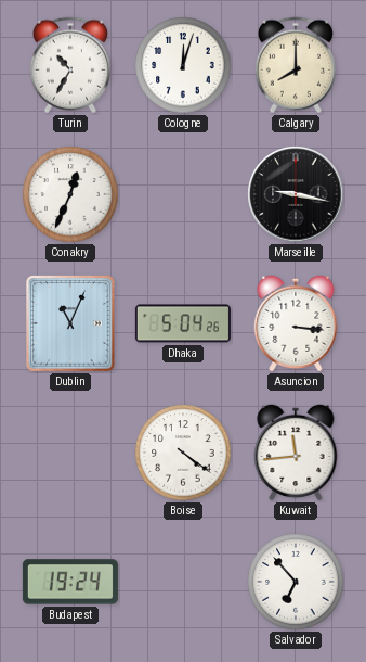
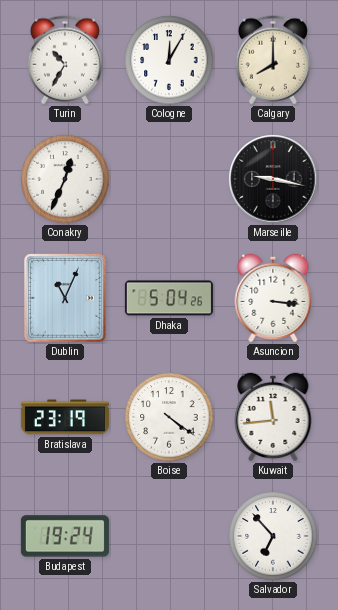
Cologne: 12:03 -> 12:05 (169, 60)
Bratislava: none -> 23:19 (65, 417)
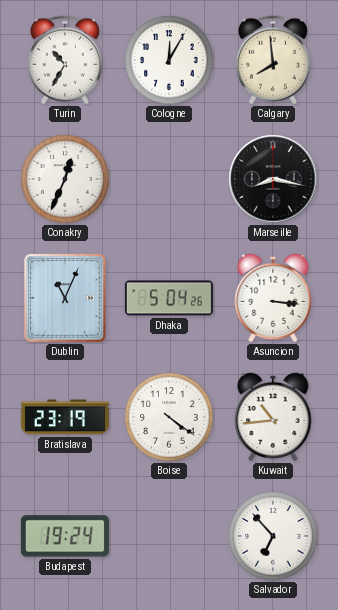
Calgary: 8:00 -> 7:59 (273, 60)
Marseille: 9:17 -> 8:17 (273, 179)
Kuwait: 11:44 -> 10:44 (273, 417)
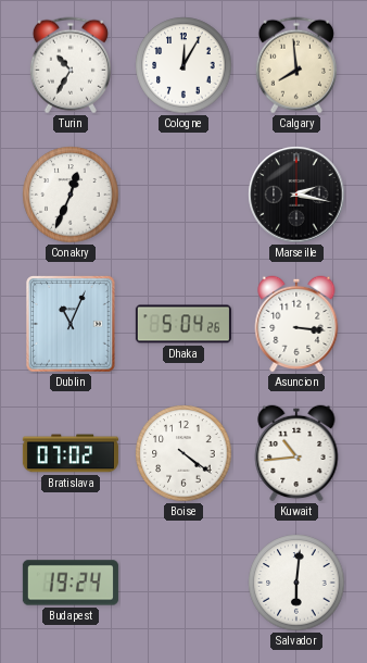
Marseille: 8:17 -> 2:17 (296, 195)
Bratislava: 23:19 -> 07:02 (71, 453)
Salvador: 6:53 -> 6:01 (296, 583)
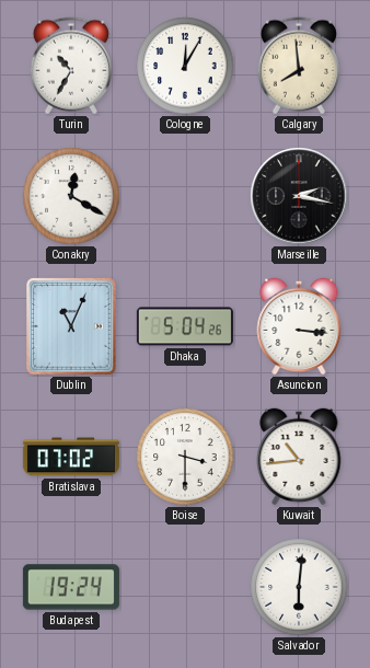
Conakry: 12:34 -> 12:20 (71, 196)
Boise: 4:21 -> 3:30 (185, 457)
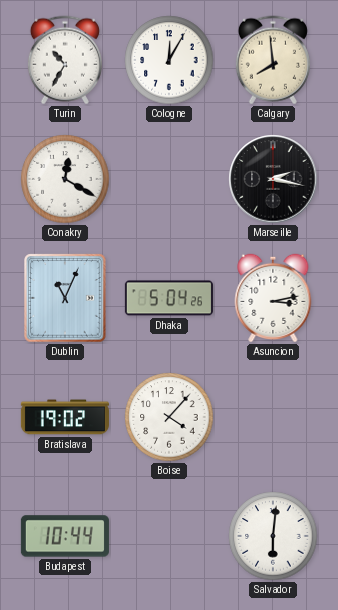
Asuncion: 3:16 -> 3:13 (273, 298)
Bratislava: 07:02 -> 19:02 (65, 417)
Boise: 3:30 -> 4:07 (169, 417)
Kuwait: 10:44 -> none (299, 457)
Budapest: 19:24 -> 10:44 (65, 536)
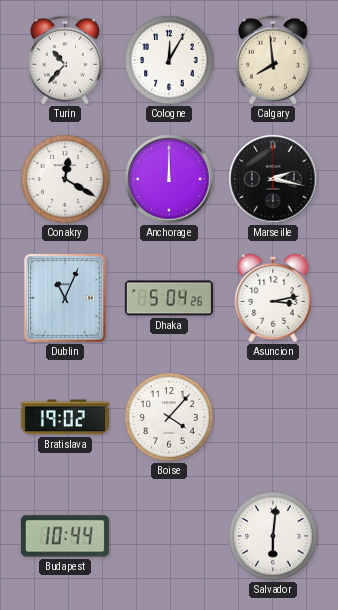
Turin: 10:35 -> 10:37 (65, 60)
Anchorage: none -> 12:00 (169, 179)
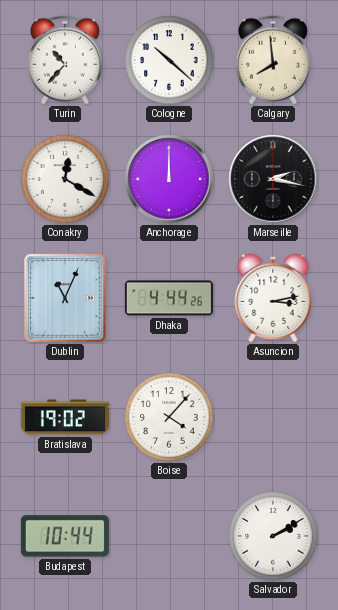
Cologne: 12:05 -> 10:22 (169, 60)
Dhaka: 5:04 -> 4:44 (169, 298)
Salvador: 6:01 -> 2:10 (273, 536)
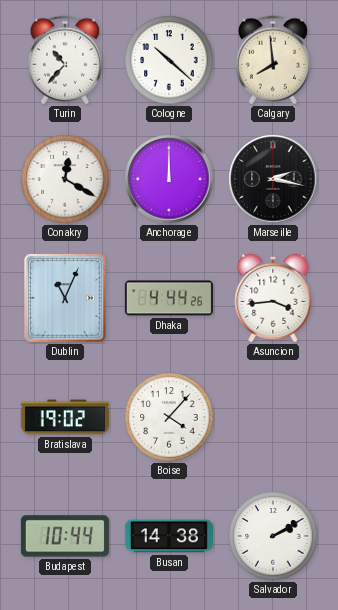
Asuncion: 3:13 -> 3:44 (273, 298)
Busan: none -> 14:38 (169, 536)
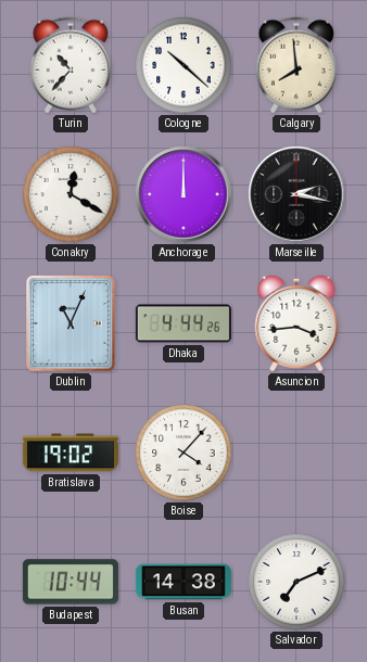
Salvador: 2:10 -> 7:11 (296, 582)
